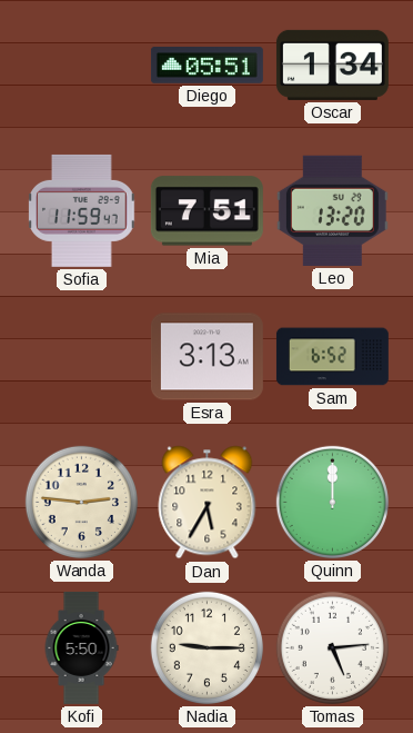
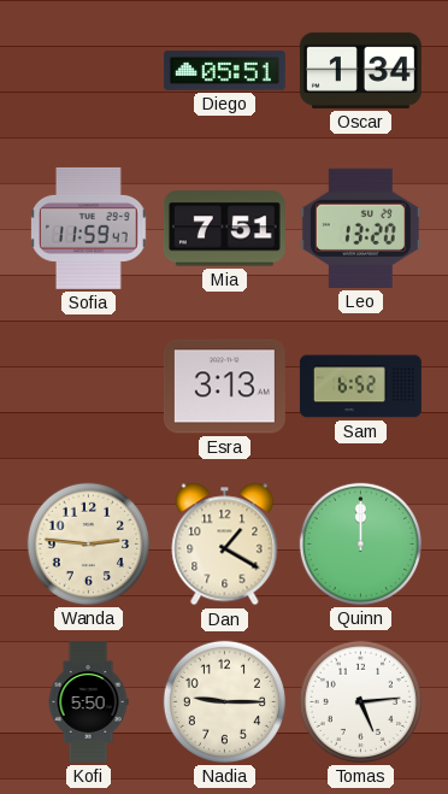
Dan: 5:35 -> 1:20 (225, 545)
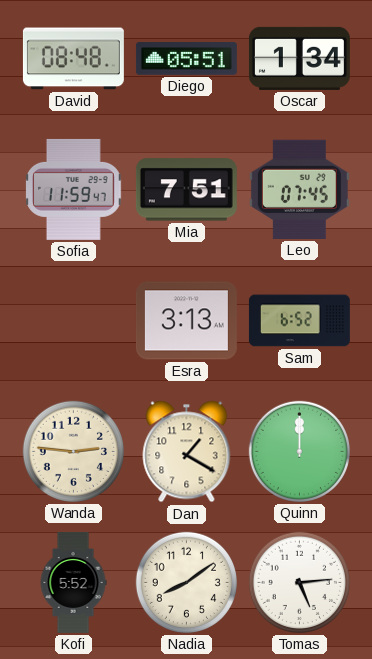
David: none -> 08:48 (73, 59)
Leo: 13:20 -> 07:45 (299, 189)
Kofi: 5:50 -> 5:52 (73, 582)
Nadia: 9:15 -> 8:09 (186, 582)
